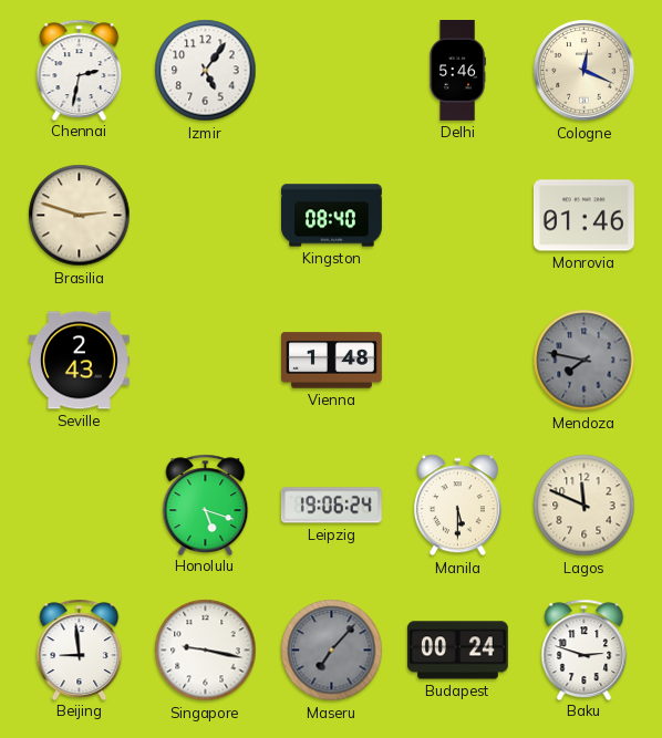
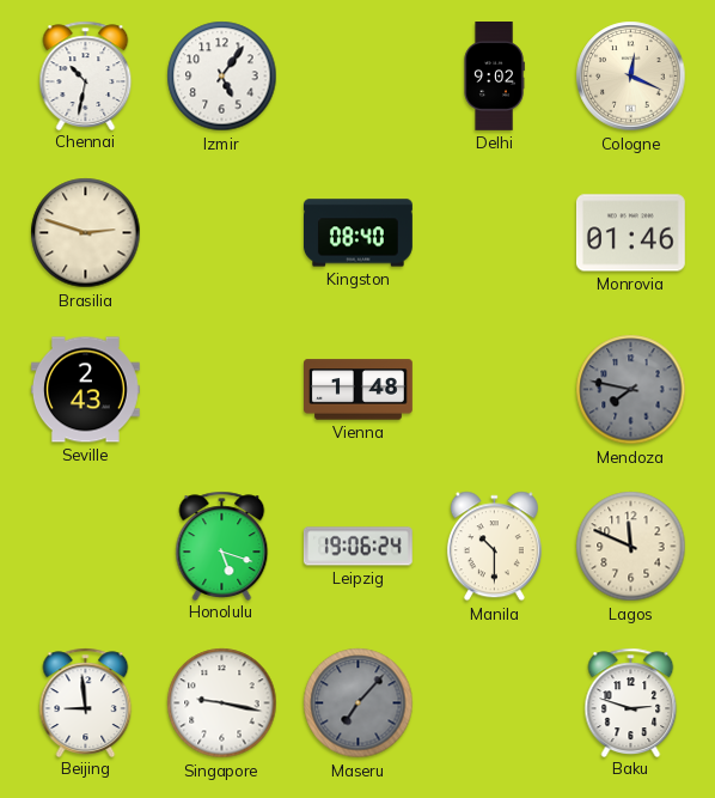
Chennai: 2:32 -> 10:32 (86, 75)
Delhi: 5:46 -> 9:02 (494, 77)
Manila: 5:30 -> 10:30 (494, 547)
Budapest: 00:24 -> none (457, 651)
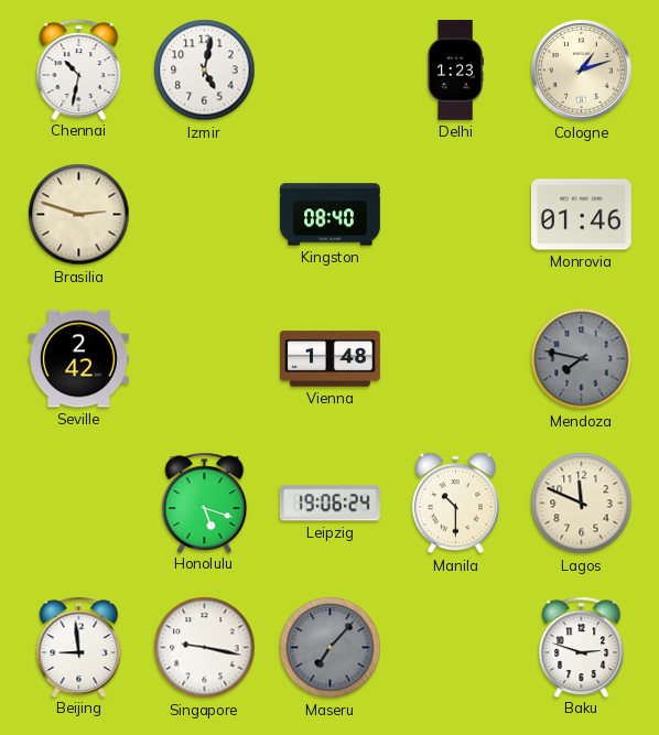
Izmir: 5:06 -> 5:02 (205, 71)
Delhi: 9:02 -> 1:23 (455, 71)
Cologne: 12:19 -> 1:12 (582, 71)
Seville: 2:43 -> 2:42 (79, 359)
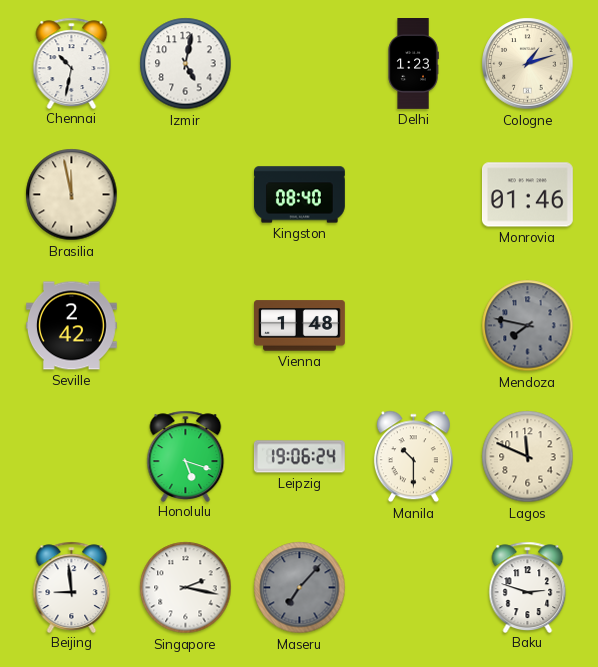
Brasilia: 2:48 -> 11:58 (72, 195)
Singapore: 9:17 -> 2:17 (186, 588)
